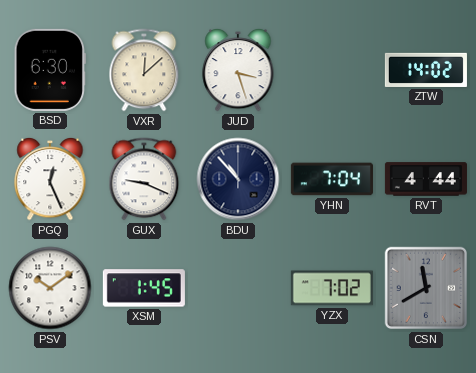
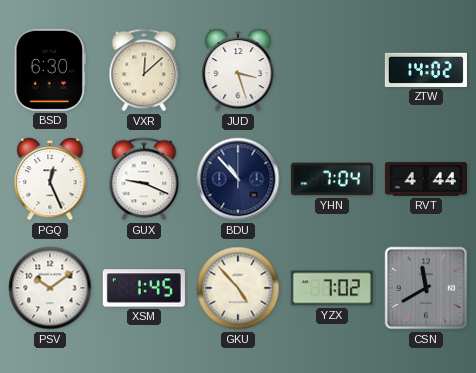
GKU: none -> 4:53 (238, 288)
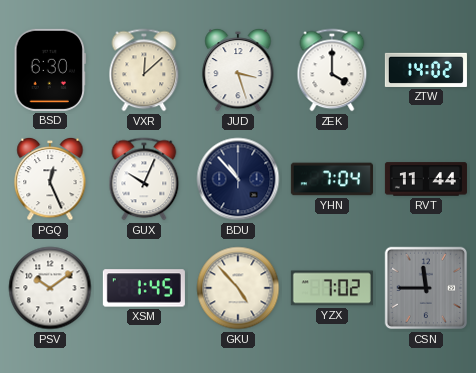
ZEK: none -> 4:00 (332, 70)
GUX: 9:19 -> 10:04 (144, 179)
RVT: 4:44 -> 11:44 (426, 179)
CSN: 11:40 -> 11:45 (426, 288)
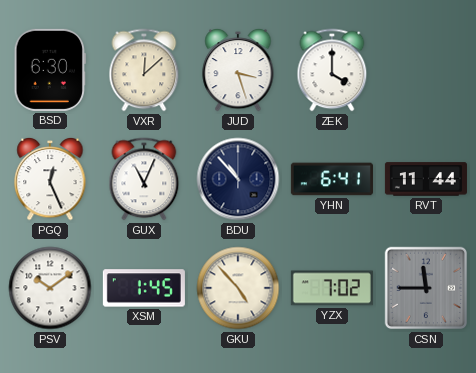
ZTW: 14:02 -> none (426, 70)
GUX: 10:04 -> 11:04 (144, 179)
YHN: 7:04 -> 6:41 (332, 179)
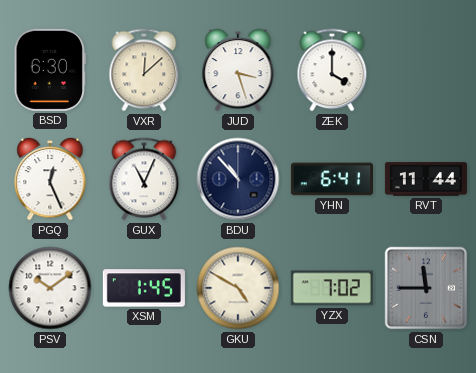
GKU: 4:53 -> 4:50 (238, 288)
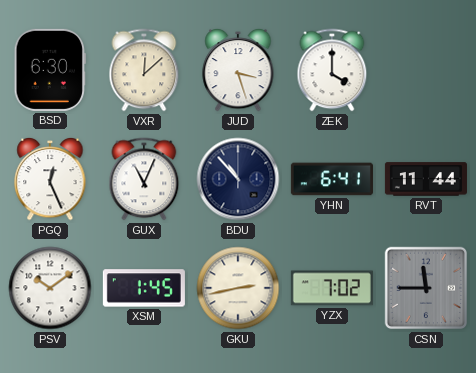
GKU: 4:50 -> 2:43 (238, 288)
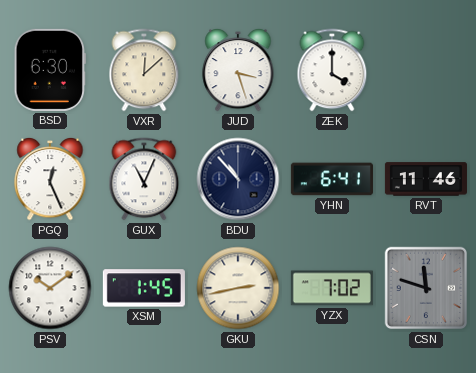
RVT: 11:44 -> 11:46 (426, 179)
CSN: 11:45 -> 11:48 (426, 288)
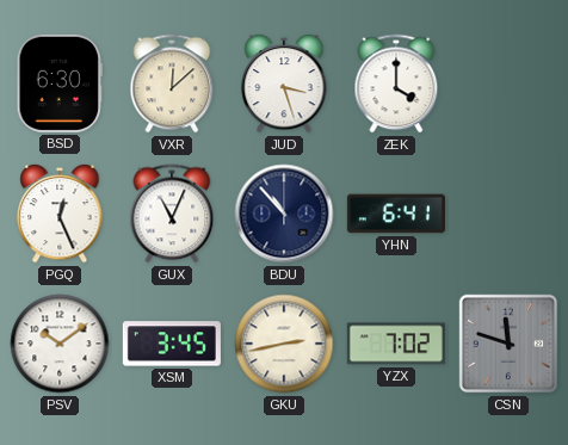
RVT: 11:46 -> none (426, 179)
XSM: 1:45 -> 3:45 (172, 344)
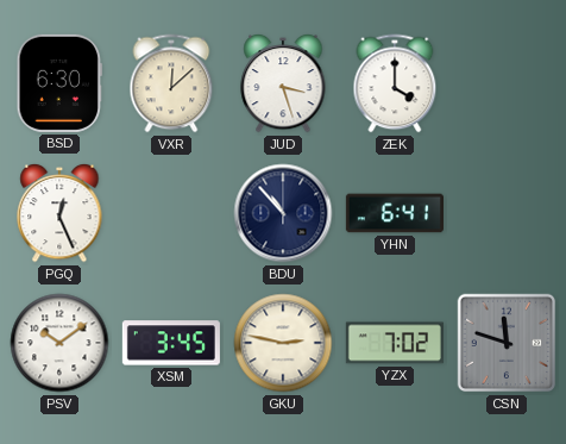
GUX: 11:04 -> none (172, 214)
GKU: 2:43 -> 2:47 (283, 343)
